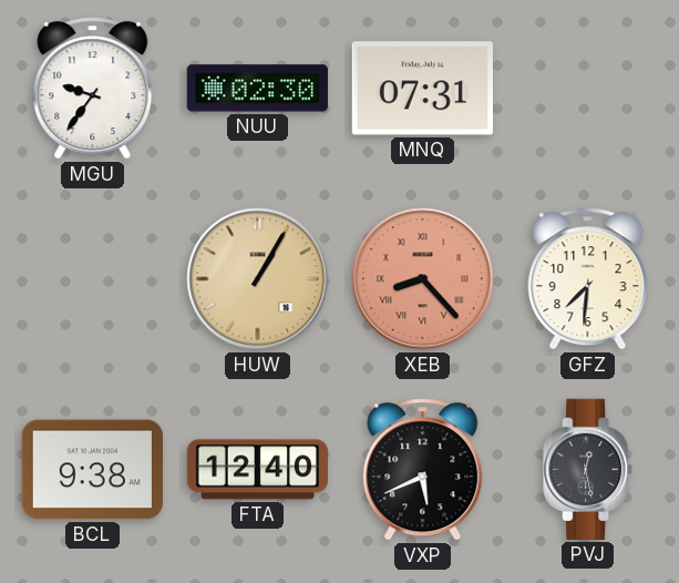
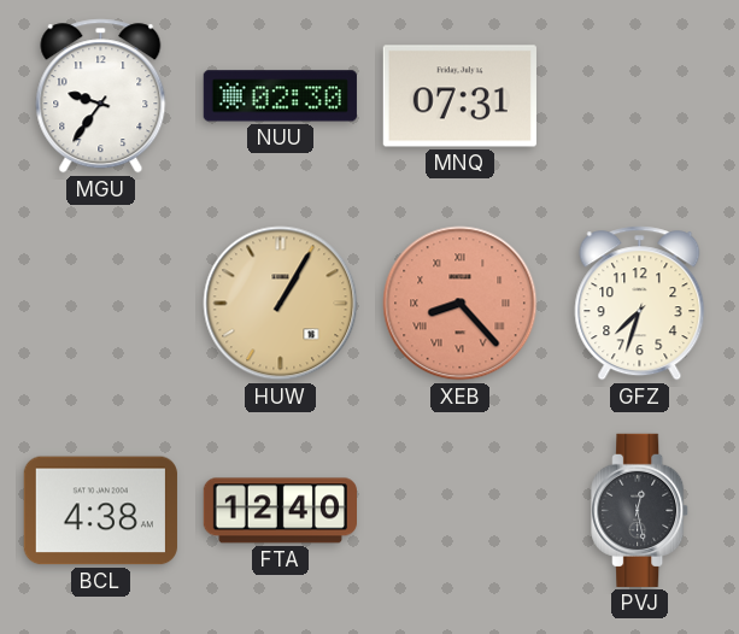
GFZ: 7:31 -> 7:33 (640, 304)
BCL: 9:38 -> 4:38 (100, 511)
VXP: 5:41 -> none (423, 470)
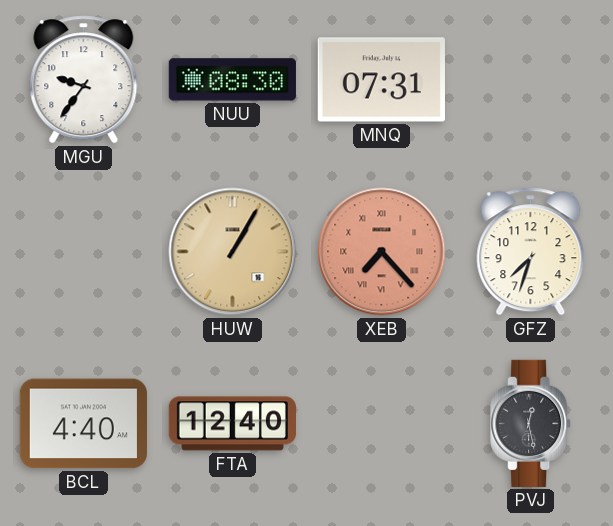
NUU: 02:30 -> 08:30 (232, 80)
XEB: 8:23 -> 7:23 (382, 252)
BCL: 4:38 -> 4:40 (83, 424)
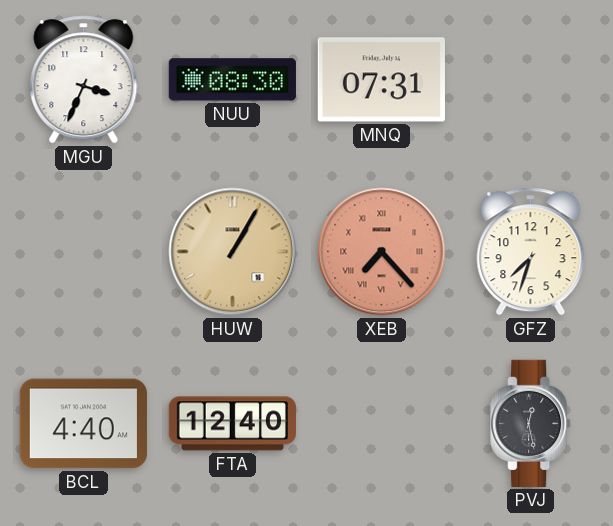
MGU: 9:36 -> 3:34 (84, 80)
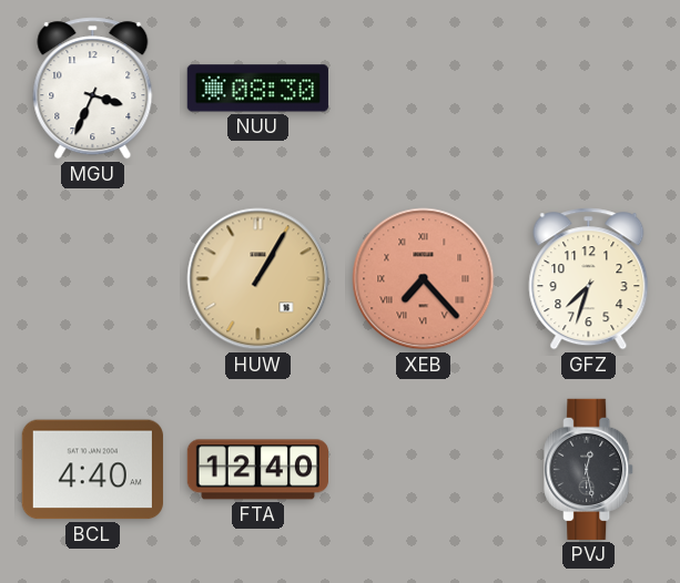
MNQ: 07:31 -> none (381, 80)
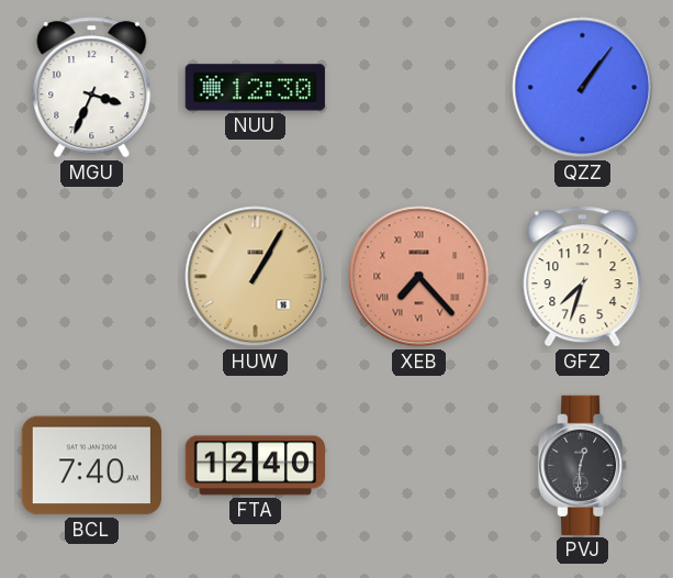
NUU: 08:30 -> 12:30 (255, 88)
QZZ: none -> 1:06 (583, 88)
BCL: 4:40 -> 7:40 (91, 466)
PVJ: 12:28 -> 12:31 (583, 465)
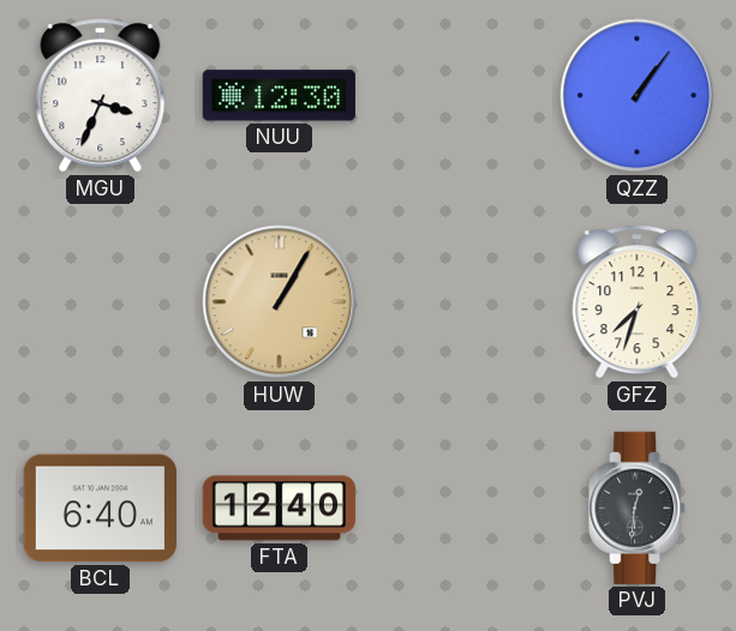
XEB: 7:23 -> none (419, 277)
BCL: 7:40 -> 6:40 (100, 509)
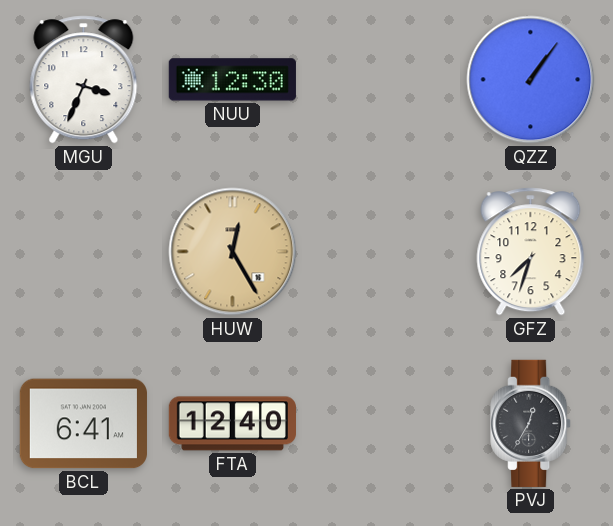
HUW: 1:05 -> 12:25 (233, 252)
BCL: 6:40 -> 6:41 (83, 424)
PVJ: 12:31 -> 12:35 (531, 423)
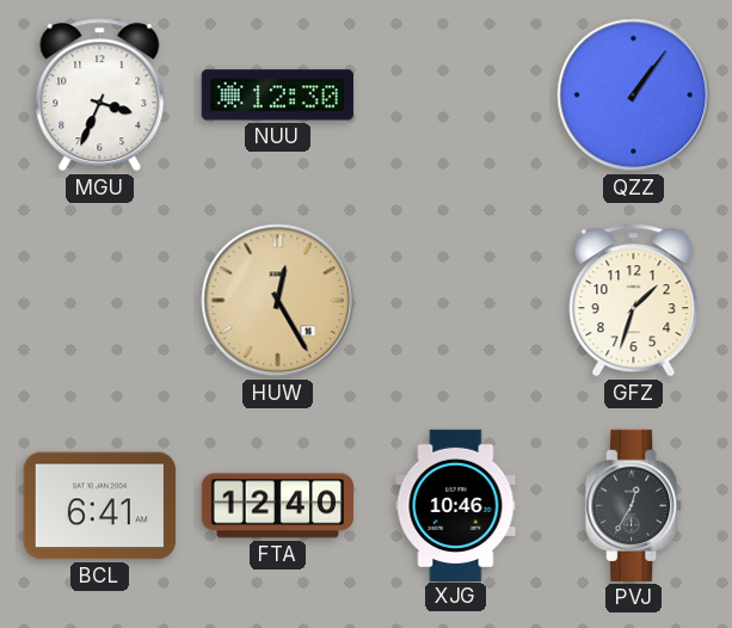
GFZ: 7:33 -> 1:33 (634, 301)
XJG: none -> 10:46 (456, 505)
